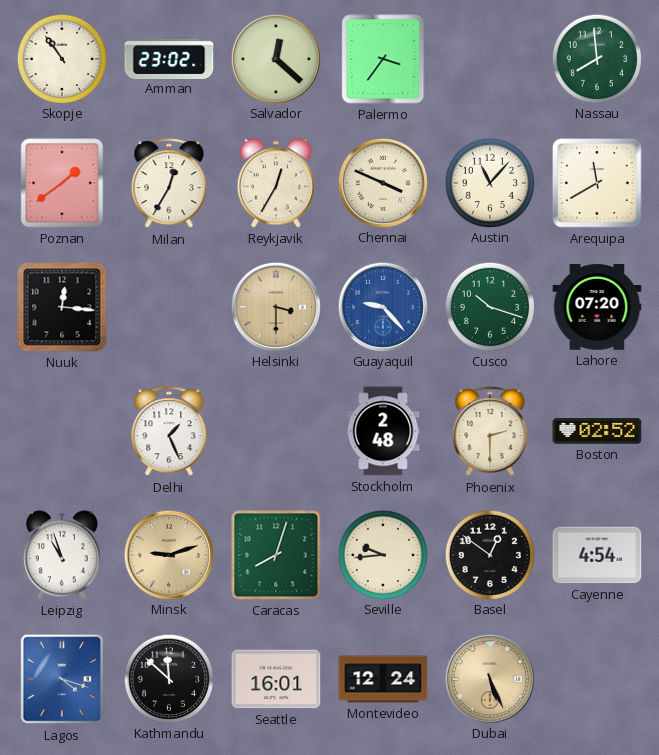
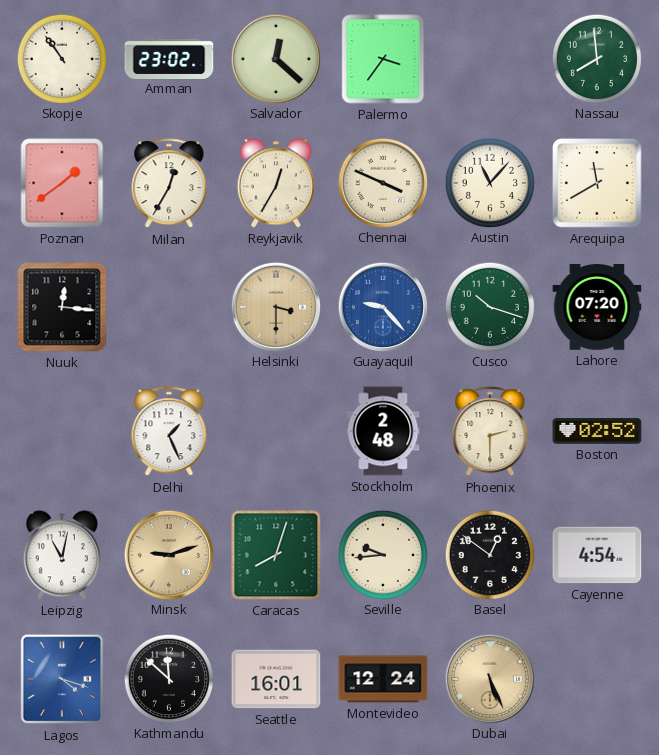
Leipzig: 10:57 -> 11:02 (62, 555)
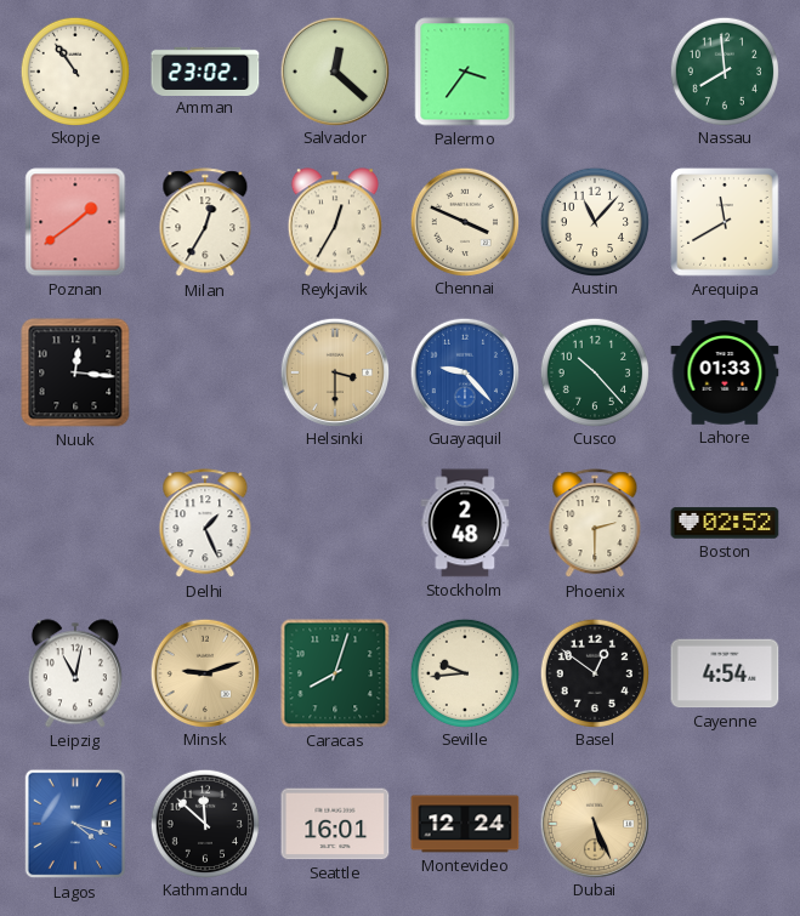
Cusco: 10:18 -> 10:23 (594, 371)
Lahore: 07:20 -> 01:33 (725, 372)
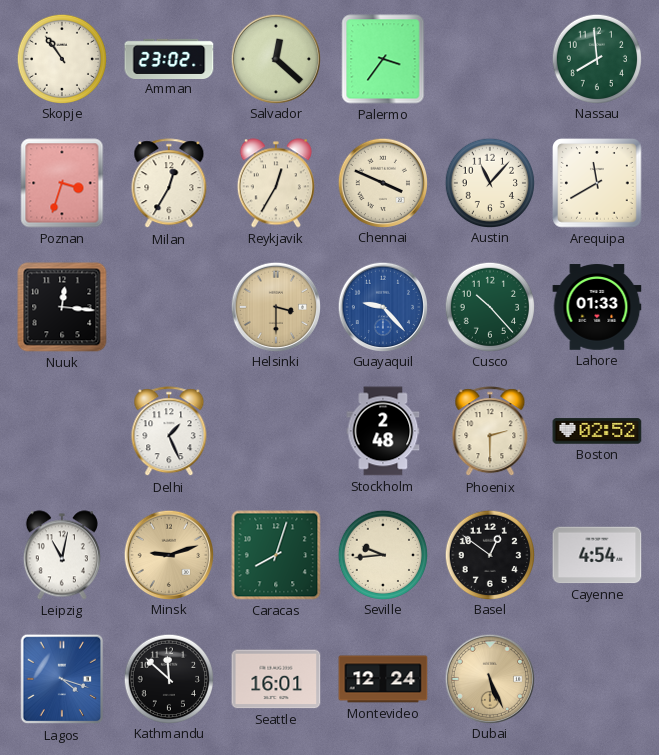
Poznan: 1:39 -> 3:33 (62, 183)
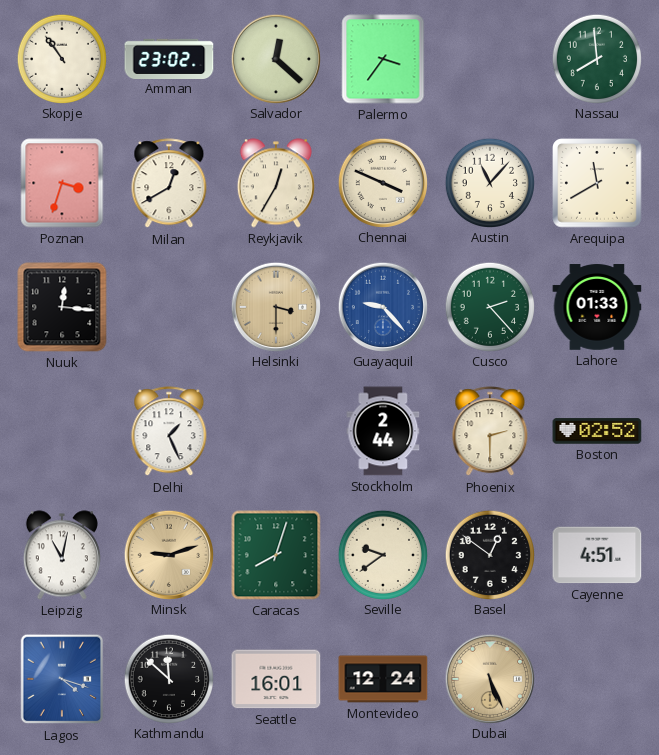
Milan: 12:35 -> 12:40 (169, 184)
Cusco: 10:23 -> 2:23 (489, 306)
Stockholm: 2:48 -> 2:44 (383, 431)
Seville: 9:44 -> 9:39 (382, 554)
Cayenne: 4:54 -> 4:51 (597, 555)
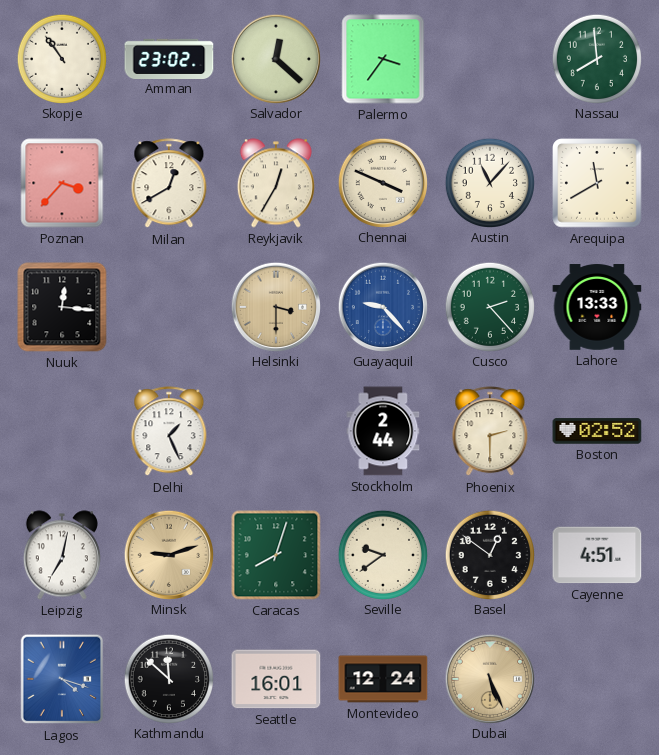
Poznan: 3:33 -> 3:37 (62, 183)
Lahore: 01:33 -> 13:33 (597, 307)
Leipzig: 11:02 -> 7:02 (62, 555)
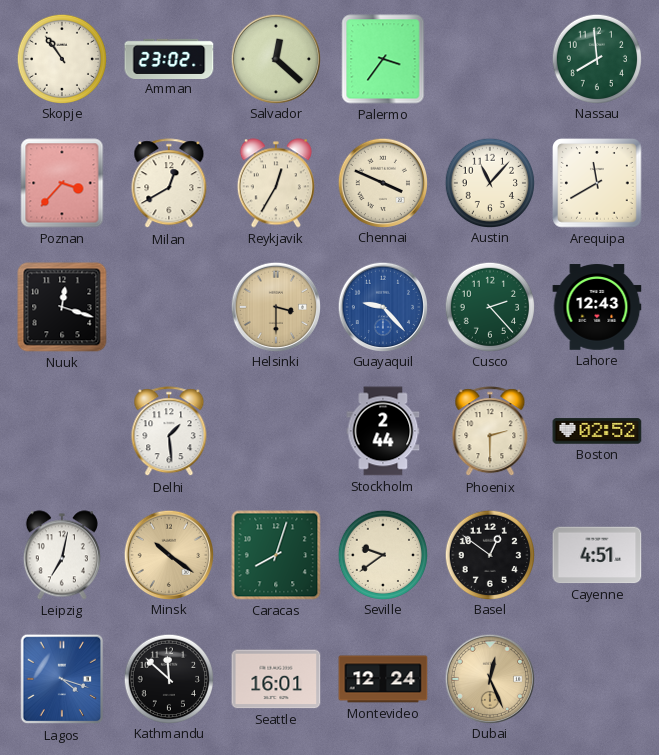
Nuuk: 12:16 -> 12:18 (62, 307)
Lahore: 13:33 -> 12:43 (597, 307)
Delhi: 1:26 -> 1:29 (169, 432)
Minsk: 9:12 -> 10:21 (168, 554)
Dubai: 5:26 -> 12:26 (489, 678)
